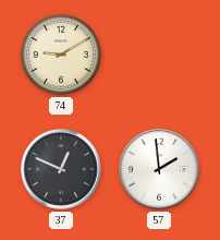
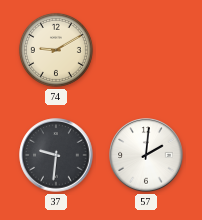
37: 12:49 -> 9:31 (56, 155)
57: 1:59 -> 2:01 (146, 155)
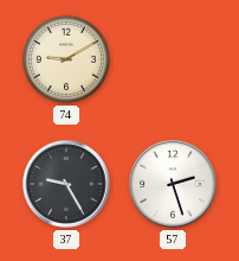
37: 9:31 -> 9:25 (66, 184)
57: 2:01 -> 2:27 (173, 184)
